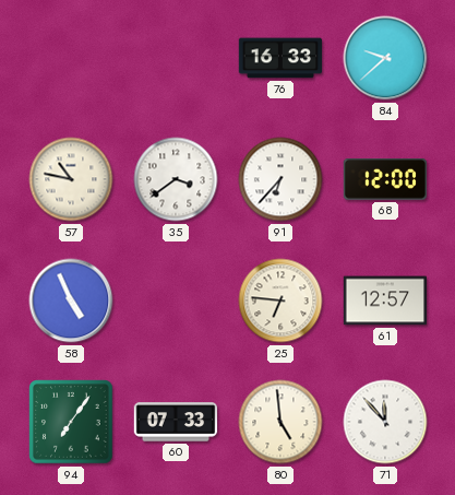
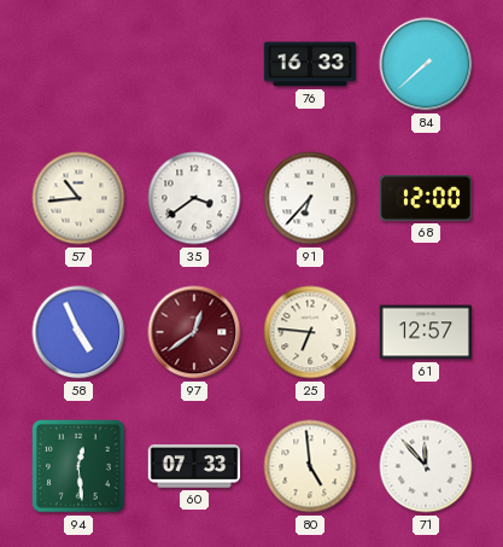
84: 9:38 -> 7:38 (426, 64)
57: 10:47 -> 10:44 (78, 198)
97: none -> 12:39 (194, 332)
94: 7:06 -> 12:29 (78, 466)
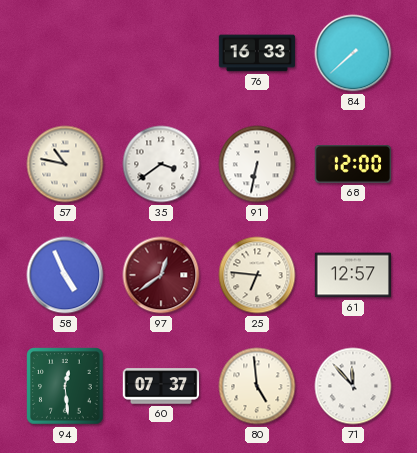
57: 10:44 -> 10:47 (65, 164)
91: 6:37 -> 6:32 (257, 164)
60: 07:33 -> 07:37 (161, 386)
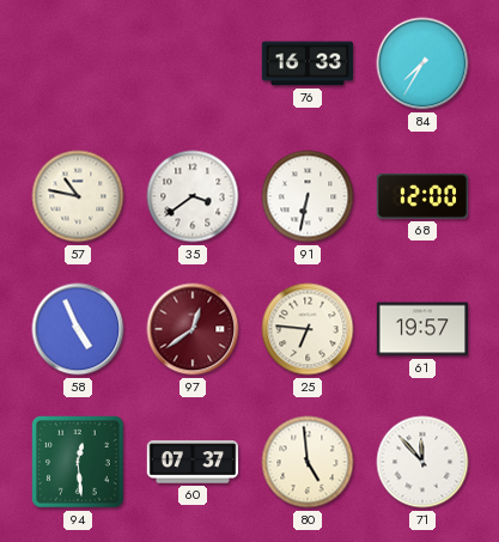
84: 7:38 -> 7:35 (422, 63)
61: 12:57 -> 19:57 (422, 329)
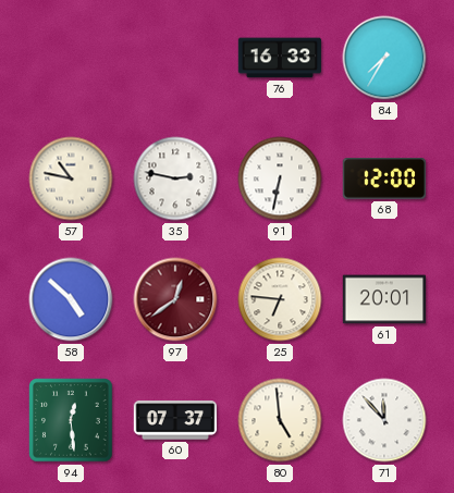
35: 3:39 -> 2:47 (175, 178)
58: 4:56 -> 4:52 (71, 299)
61: 19:57 -> 20:01 (384, 299)
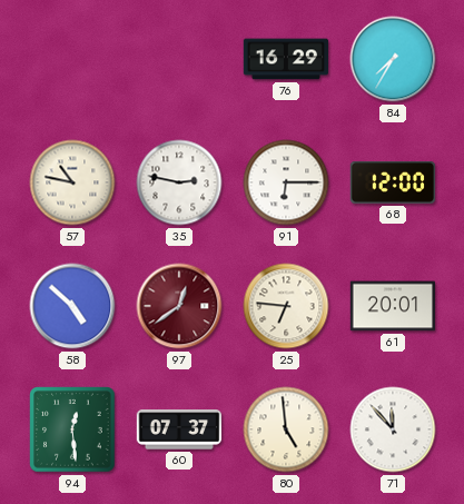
76: 16:33 -> 16:29 (286, 59)
91: 6:32 -> 6:15 (286, 182)
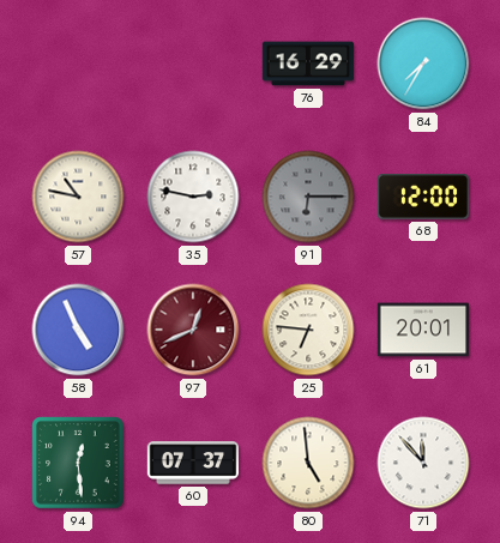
91 dial: white -> grey (308, 197)
58: 4:52 -> 4:56 (78, 330)
97: 12:39 -> 12:41 (193, 330)
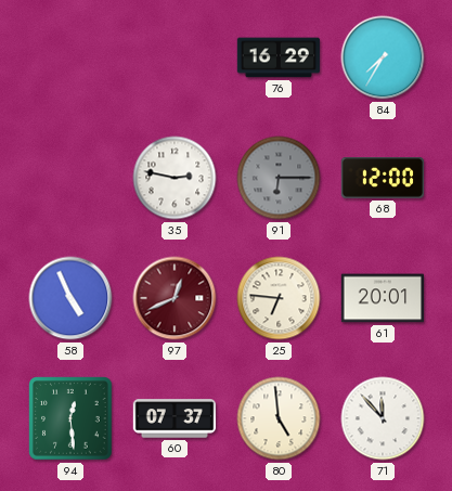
57: 10:47 -> none (78, 197)
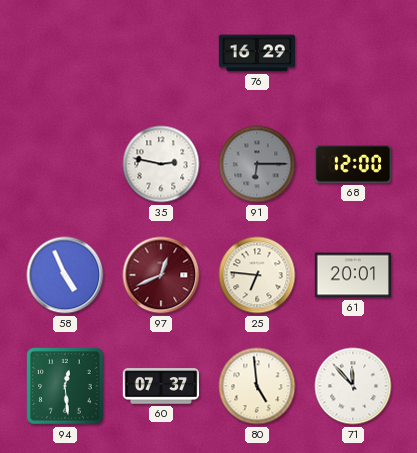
84: 7:35 -> none (383, 57)
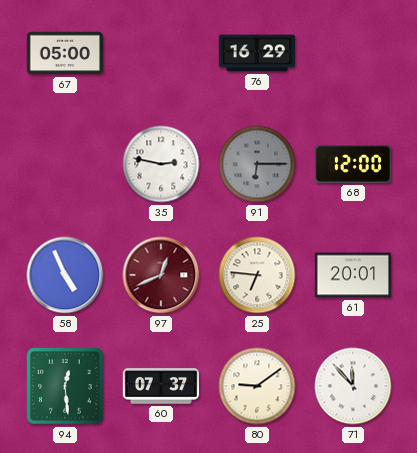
67: none -> 05:00 (65, 53)
80: 4:59 -> 9:09 (257, 386)
